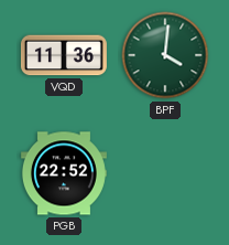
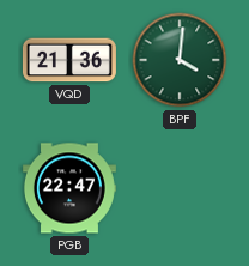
VQD: 11:36 -> 21:36 (69, 60)
PGB: 22:52 -> 22:47 (69, 188)
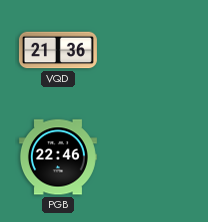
BPF: 4:01 -> none (180, 60)
PGB: 22:47 -> 22:46 (58, 157)
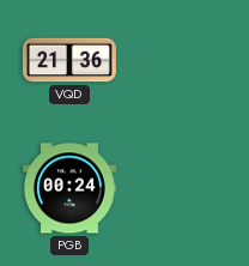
PGB: 22:46 -> 00:24 (69, 188)
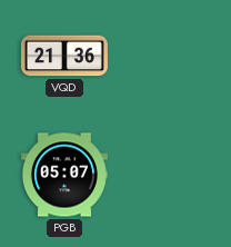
PGB: 00:24 -> 05:07 (64, 175)
